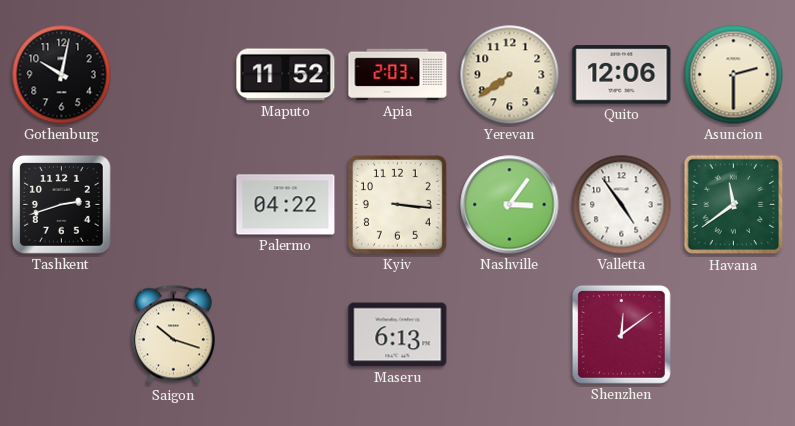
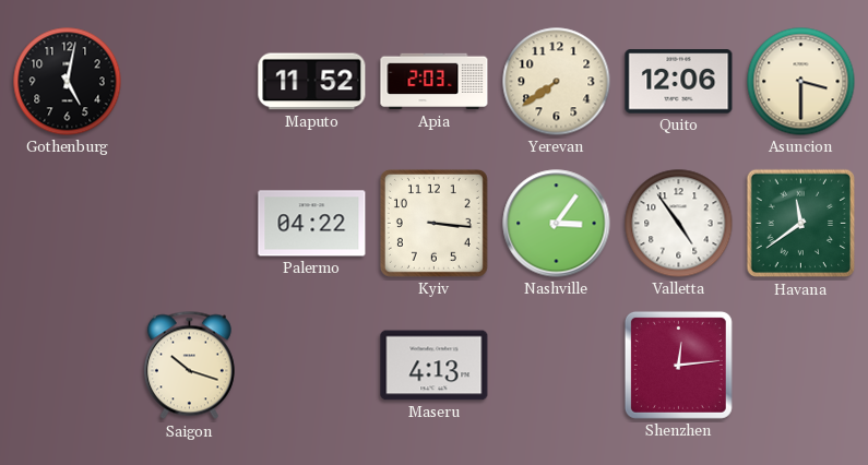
Gothenburg: 10:02 -> 5:02 (68, 82)
Asuncion: 2:30 -> 3:30 (801, 82)
Tashkent: 2:42 -> none (61, 204)
Maseru: 6:13 -> 4:13 (435, 366)
Shenzhen: 12:09 -> 12:14 (678, 365)
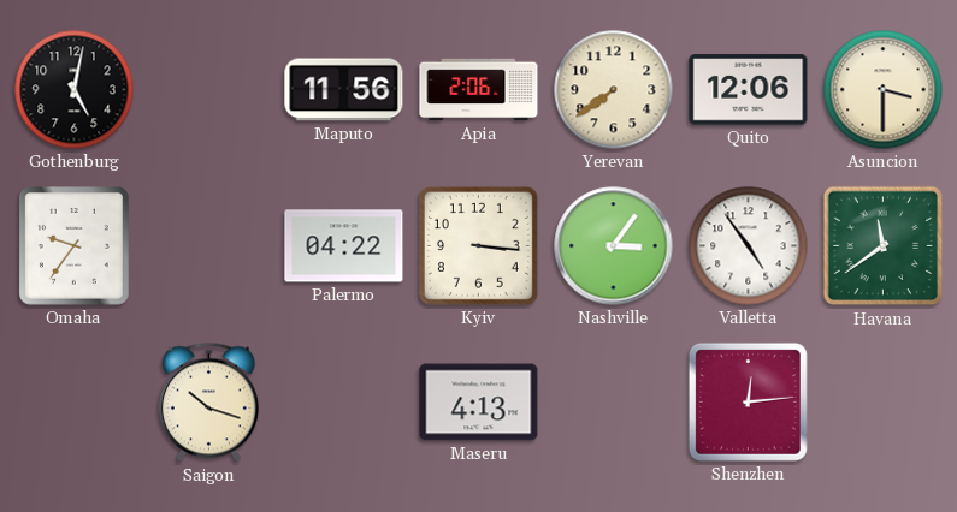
Maputo: 11:52 -> 11:56 (344, 90)
Apia: 2:03 -> 2:06 (479, 90)
Omaha: none -> 9:36 (75, 246)
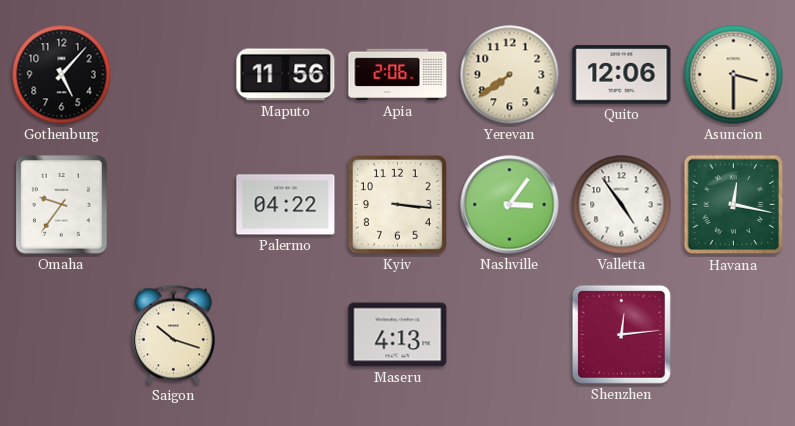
Gothenburg: 5:02 -> 5:07 (62, 75)
Havana: 11:39 -> 12:17 (734, 205)
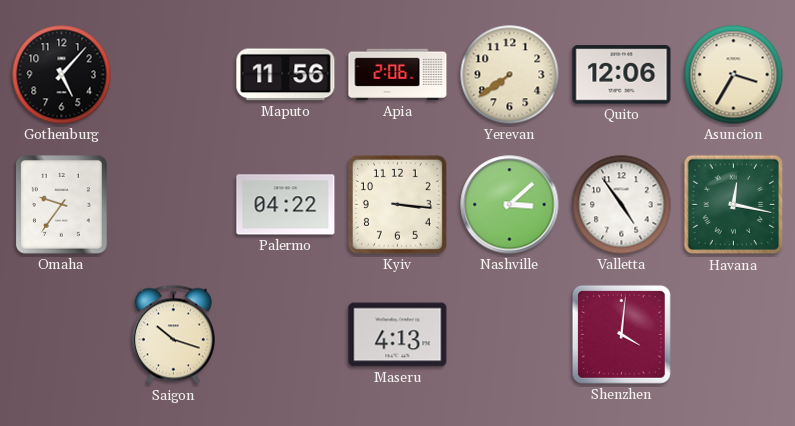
Asuncion: 3:30 -> 3:35 (734, 75)
Nashville: 3:06 -> 3:08 (510, 205)
Shenzhen: 12:14 -> 4:01 (621, 334)
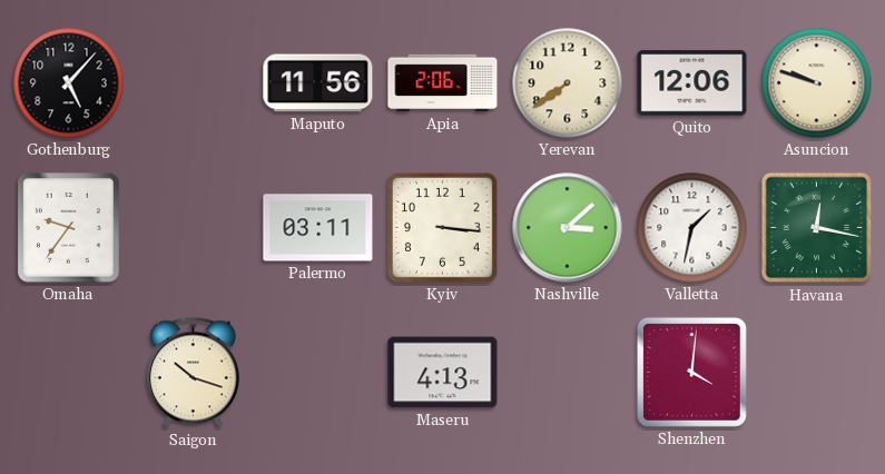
Asuncion: 3:35 -> 9:48 (817, 83)
Palermo: 04:22 -> 03:11 (318, 228)
Valletta: 4:54 -> 1:32 (692, 228)
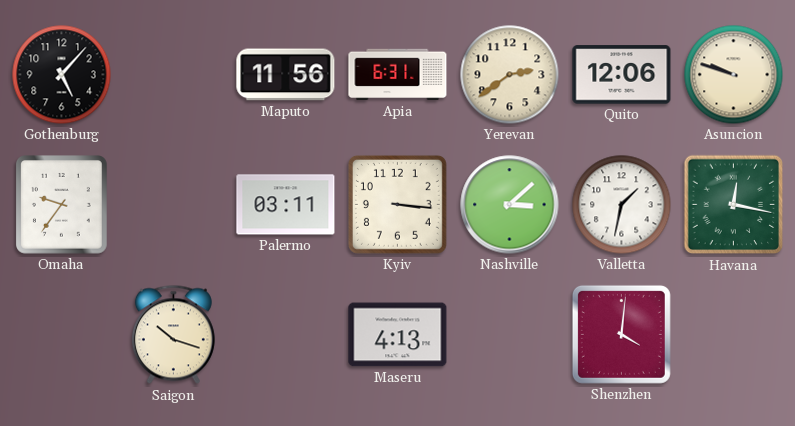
Apia: 2:06 -> 6:31 (398, 75)
Yerevan: 7:39 -> 2:39 (510, 75)
